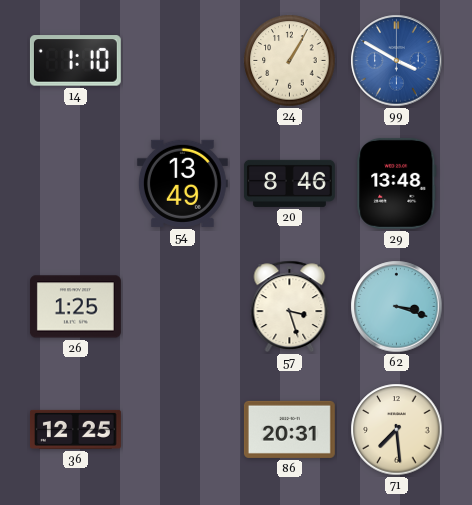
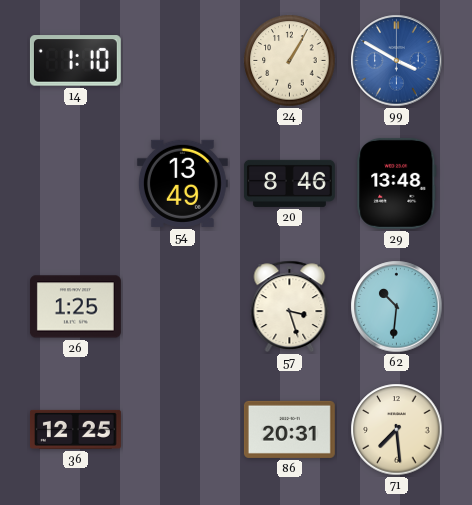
62: 3:18 -> 10:31 (397, 307)
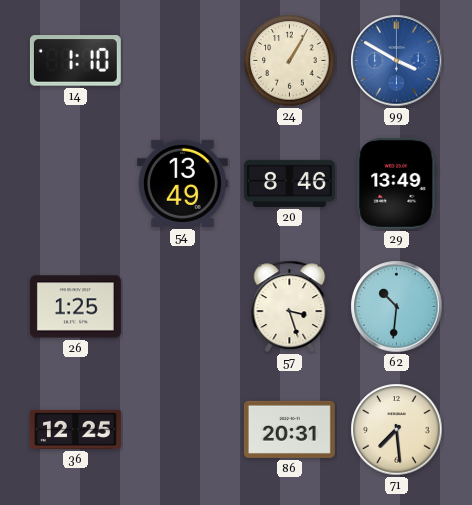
29: 13:48 -> 13:49 (397, 183)
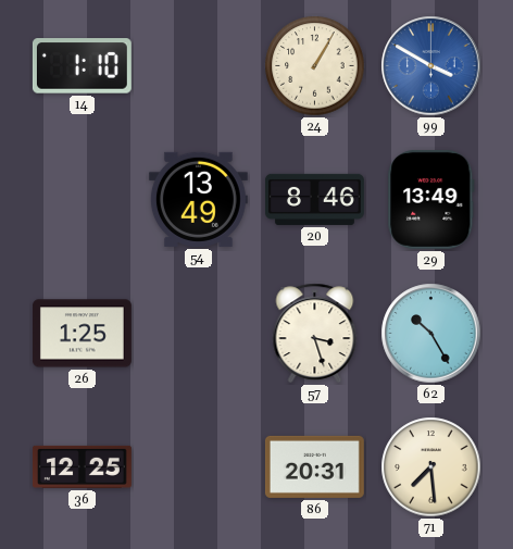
62: 10:31 -> 10:25 (431, 334)
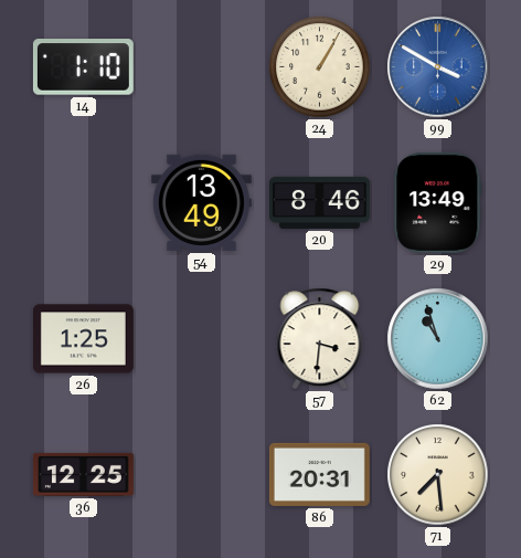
57: 3:27 -> 3:31 (320, 339)
62: 10:25 -> 10:57 (438, 339)
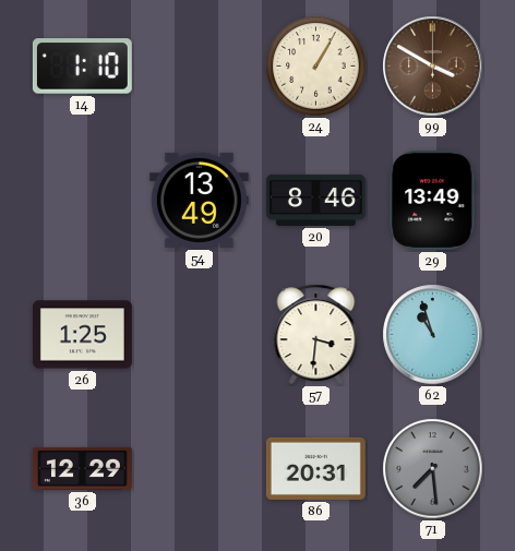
99 dial: blue -> brown (433, 67)
36: 12:25 -> 12:29 (82, 468)
71 dial: cream -> grey (433, 469)
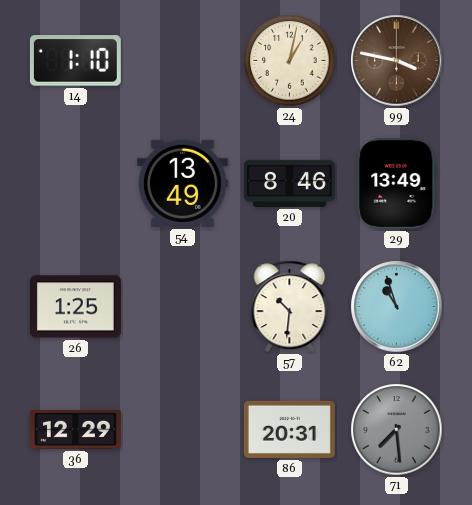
24: 1:05 -> 1:02 (290, 61)
99: 3:50 -> 3:47 (397, 61)
57: 3:31 -> 10:31 (290, 307)
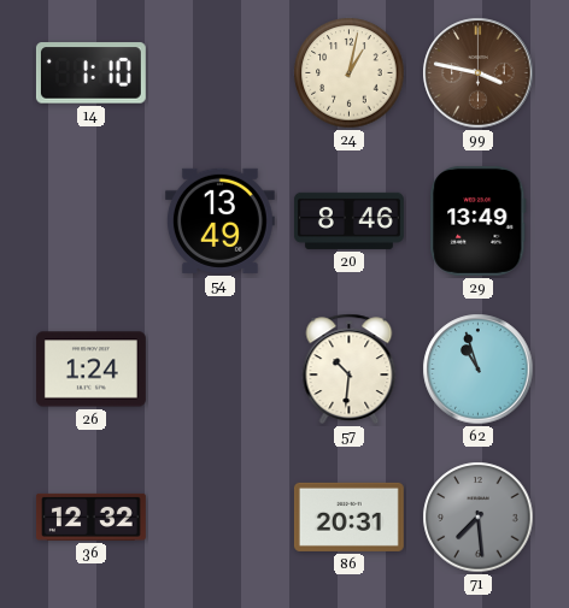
26: 1:25 -> 1:24 (90, 370)
36: 12:29 -> 12:32 (90, 516)
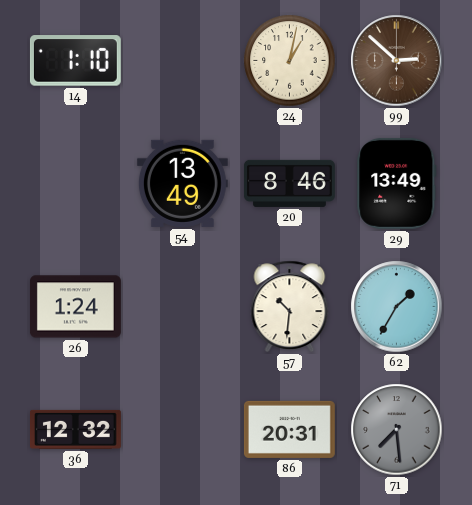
99: 3:47 -> 2:52 (397, 61)
62: 10:57 -> 1:35 (397, 307)
